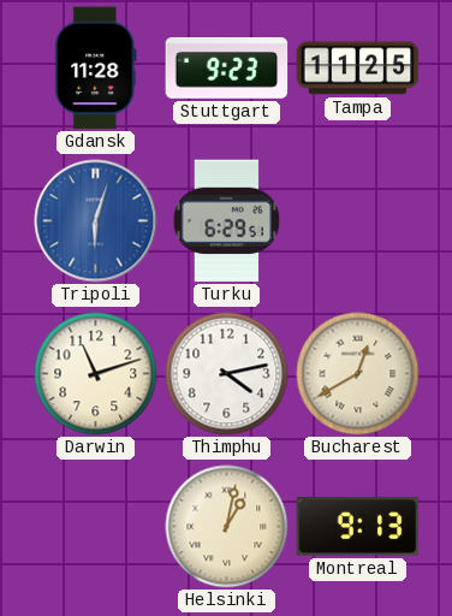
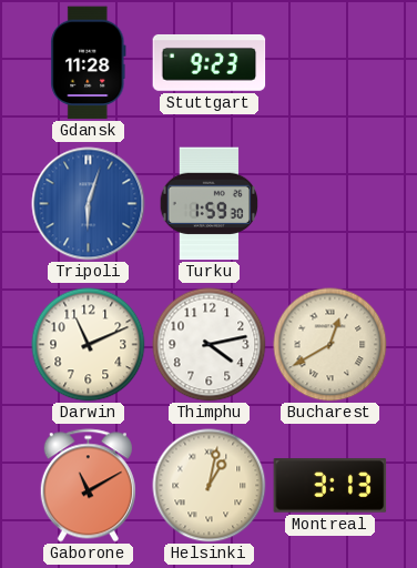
Tampa: 11:25 -> none (358, 69)
Turku: 6:29 -> 1:59 (210, 204)
Darwin: 11:12 -> 11:11 (89, 345)
Gaborone: none -> 11:10 (88, 486)
Montreal: 9:13 -> 3:13 (330, 486)
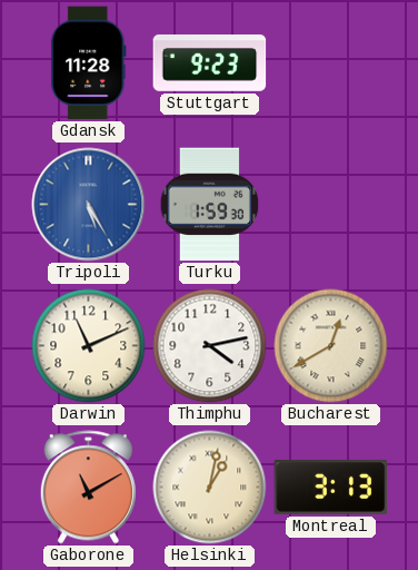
Tripoli: 6:03 -> 5:25 (89, 205)
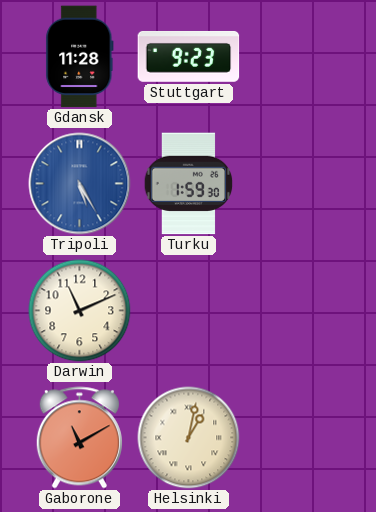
Thimphu: 4:13 -> none (210, 346)
Bucharest: 12:40 -> none (331, 346)
Montreal: 3:13 -> none (331, 488)
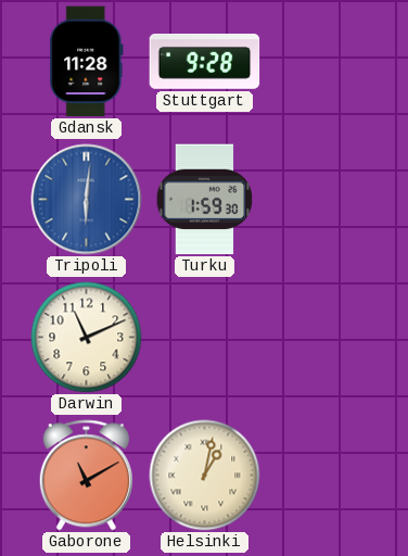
Stuttgart: 9:23 -> 9:28 (205, 61)
Tripoli: 5:25 -> 6:01 (87, 200)
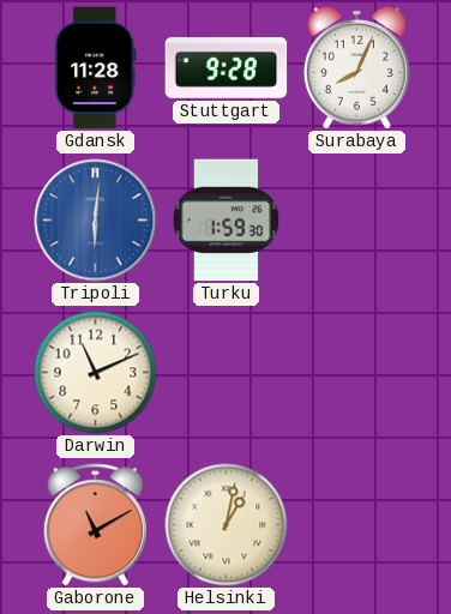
Surabaya: none -> 8:04 (356, 67)
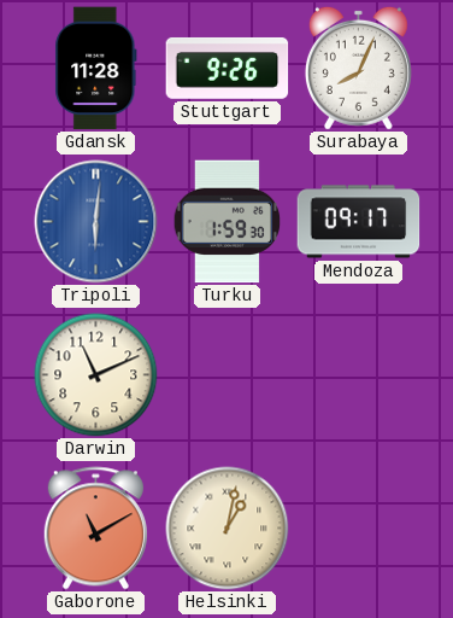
Stuttgart: 9:28 -> 9:26 (228, 68)
Mendoza: none -> 09:17 (359, 222)
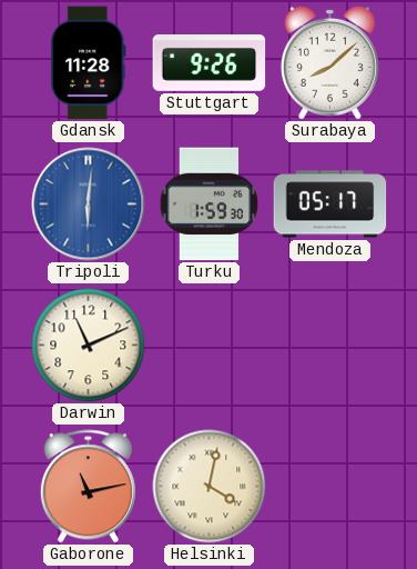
Surabaya: 8:04 -> 8:08 (329, 62)
Mendoza: 09:17 -> 05:17 (330, 204)
Gaborone: 11:10 -> 11:13 (88, 487)
Helsinki: 1:02 -> 4:02 (210, 487)
